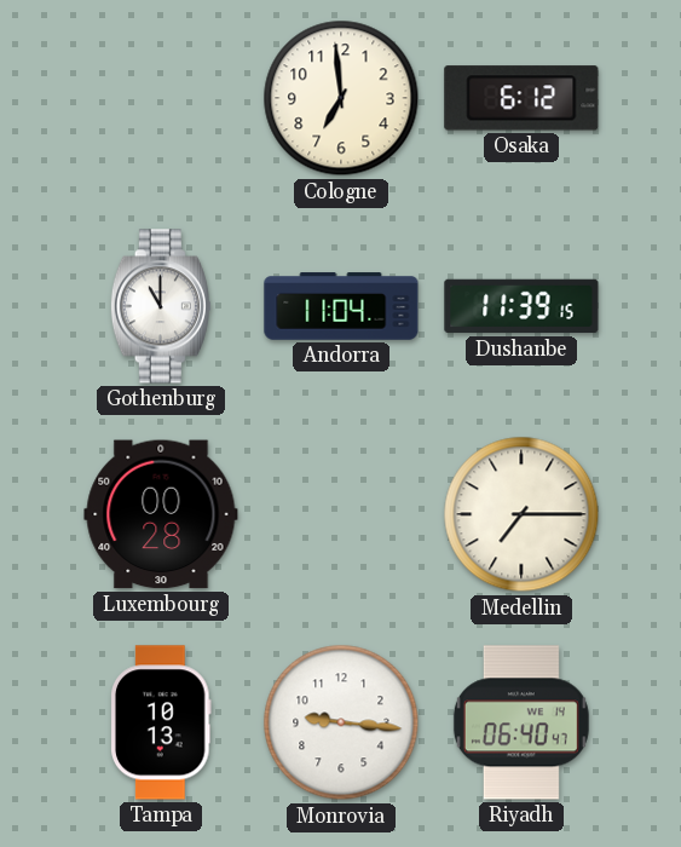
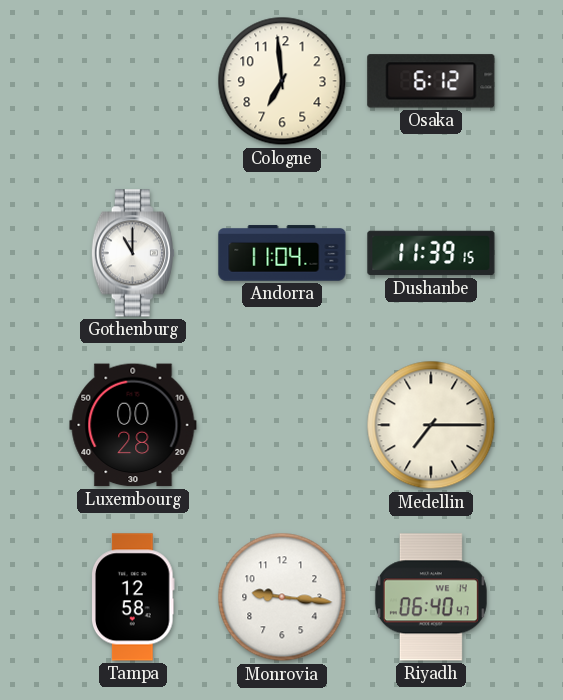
Tampa: 10:13 -> 12:58 (134, 597)
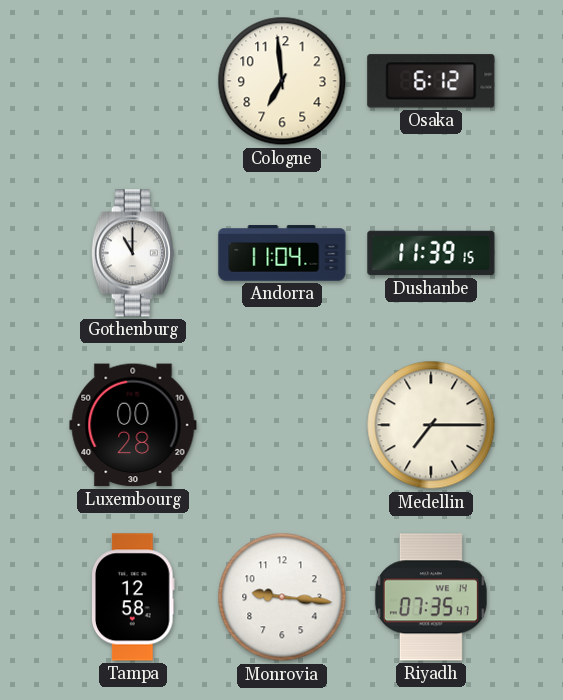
Riyadh: 06:40 -> 07:35 (431, 597)
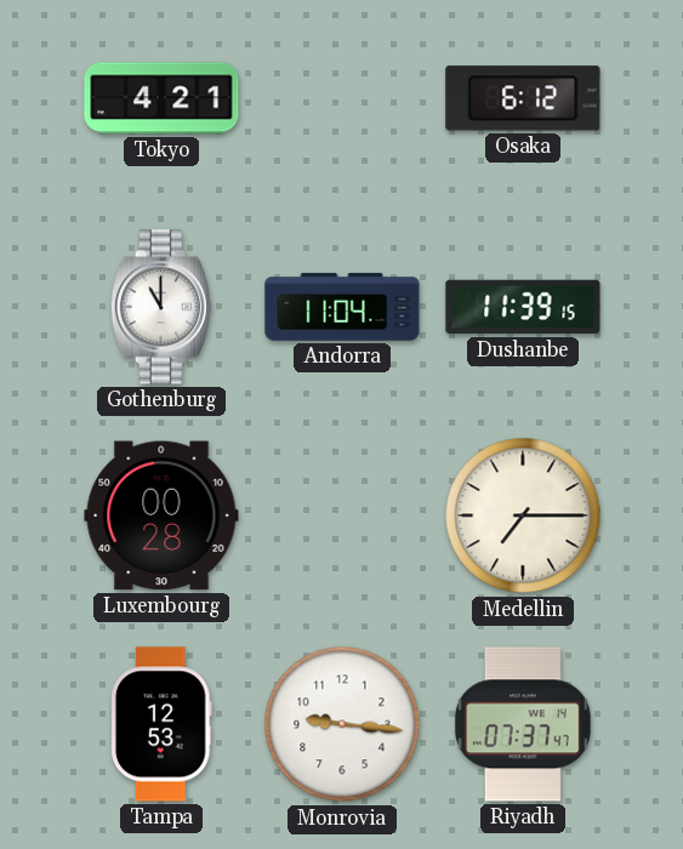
Tokyo: none -> 4:21 (161, 98)
Cologne: 6:59 -> none (282, 81)
Tampa: 12:58 -> 12:53 (163, 724)
Riyadh: 07:35 -> 07:37 (523, 724)
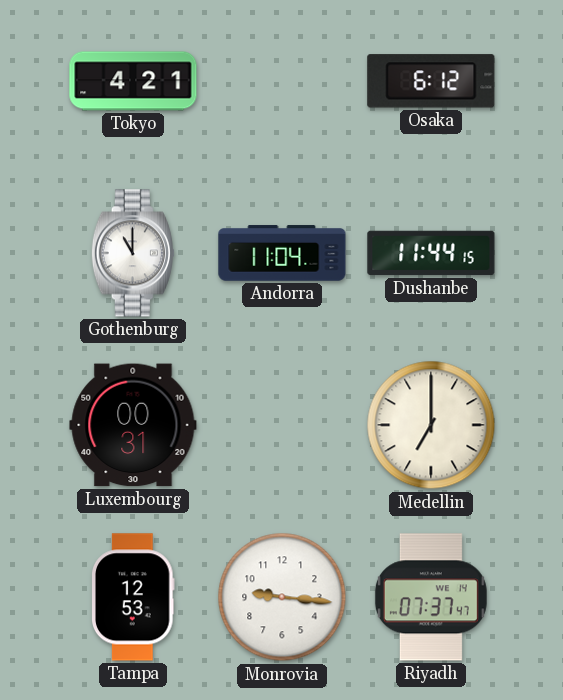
Dushanbe: 11:39 -> 11:44 (431, 253)
Luxembourg: 00:28 -> 00:31 (133, 425)
Medellin: 7:15 -> 7:00 (431, 425)
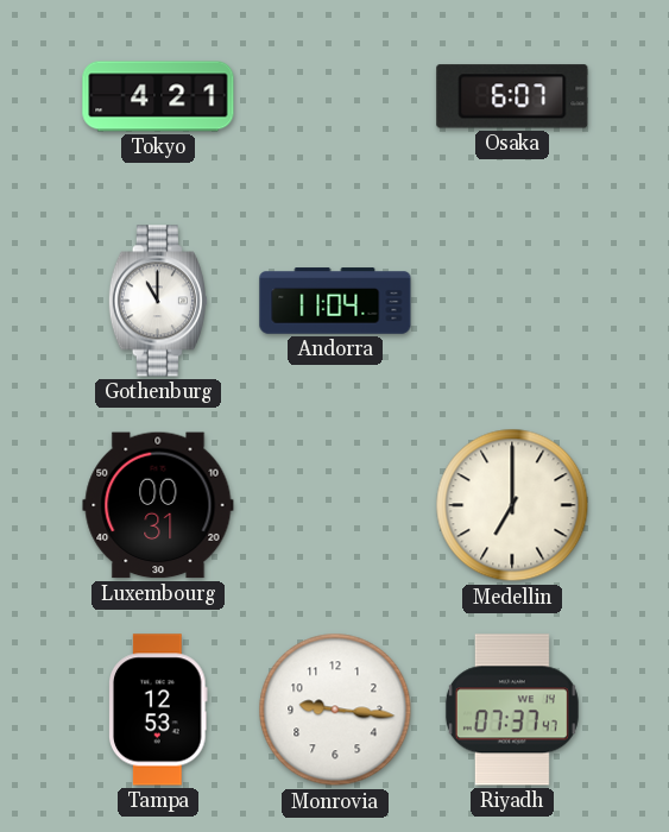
Osaka: 6:12 -> 6:07 (512, 96)
Dushanbe: 11:44 -> none (431, 253)
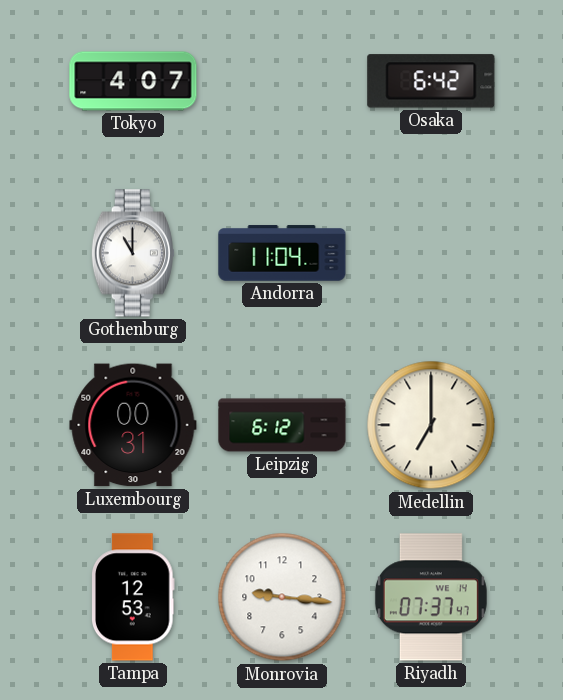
Tokyo: 4:21 -> 4:07 (133, 81)
Osaka: 6:07 -> 6:42 (431, 81)
Leipzig: none -> 6:12 (282, 425)
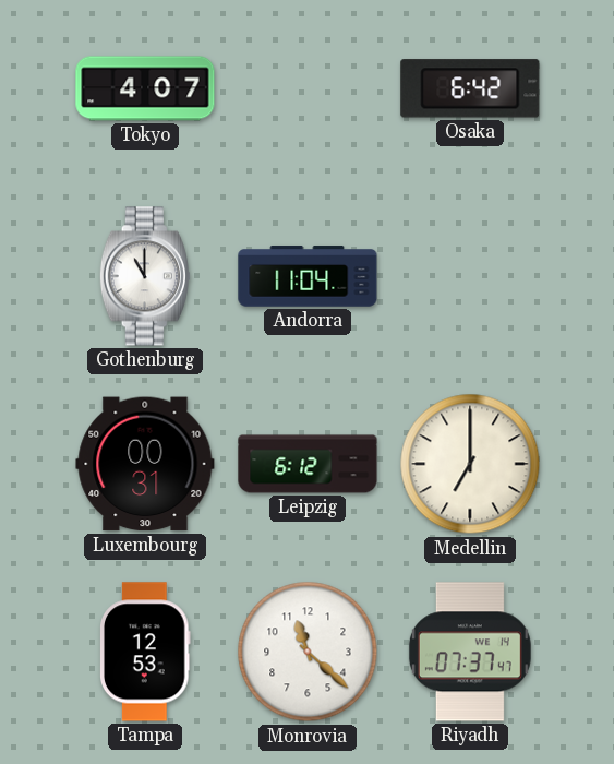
Monrovia: 9:16 -> 11:22 (308, 652)
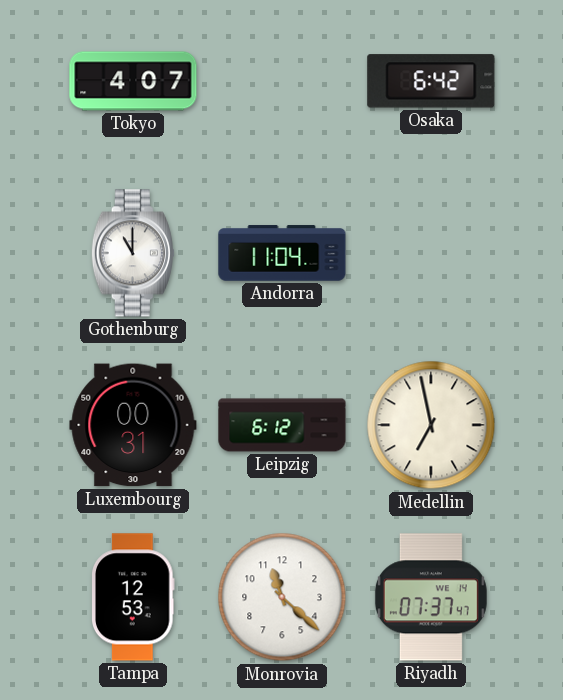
Medellin: 7:00 -> 6:58 (431, 425)
